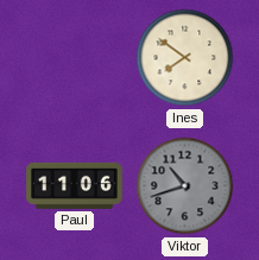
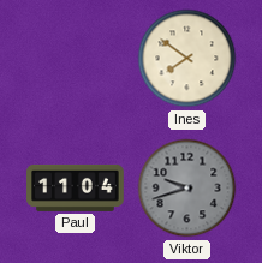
Paul: 11:06 -> 11:04 (76, 187)
Viktor: 10:42 -> 9:42 (187, 189)
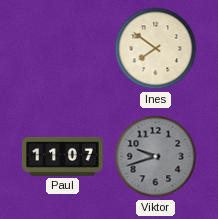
Paul: 11:04 -> 11:07 (63, 156)
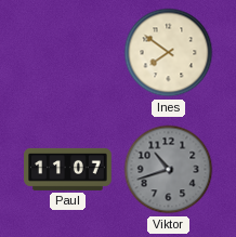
Viktor: 9:42 -> 10:42 (169, 170)
